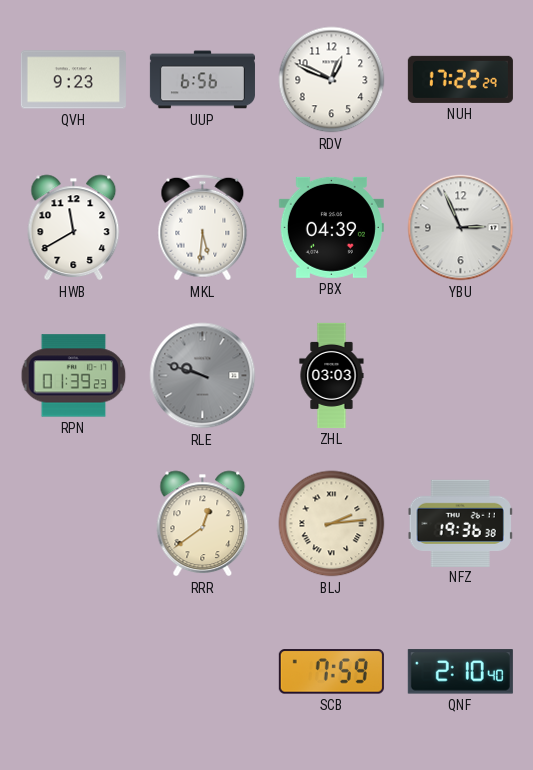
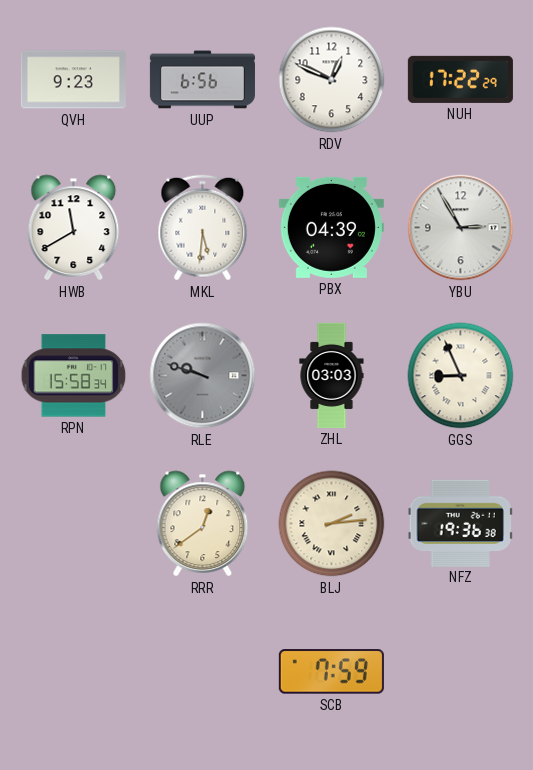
YBU: 2:56 -> 2:55 (461, 228)
RPN: 01:39 -> 15:58 (74, 376)
GGS: none -> 8:56 (461, 376)
QNF: 2:10 -> none (460, 672)
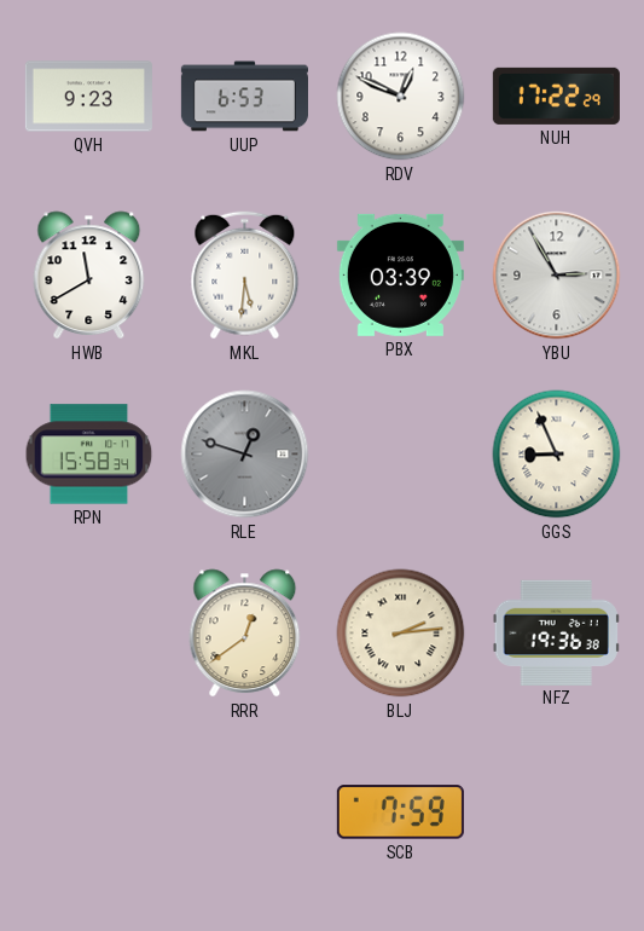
UUP: 6:56 -> 6:53 (244, 97)
PBX: 04:39 -> 03:39 (400, 274)
RLE: 9:48 -> 12:48 (245, 455)
ZHL: 03:03 -> none (332, 375)
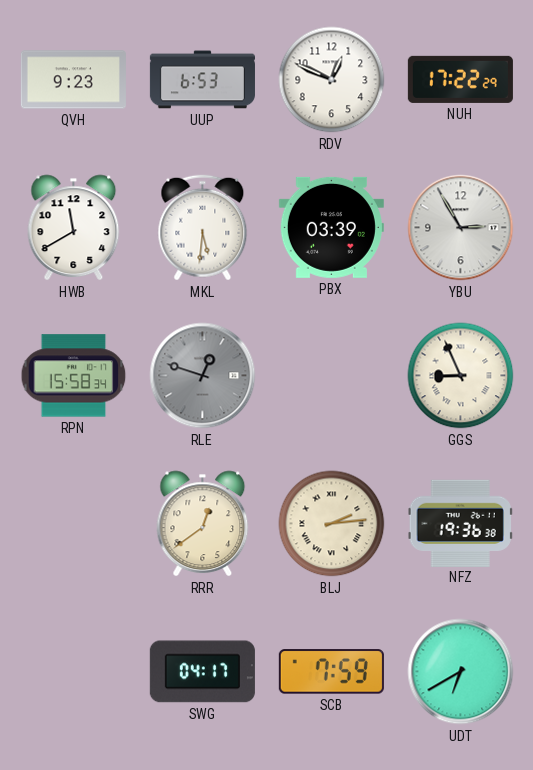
SWG: none -> 04:17 (202, 672)
UDT: none -> 6:40 (461, 672)
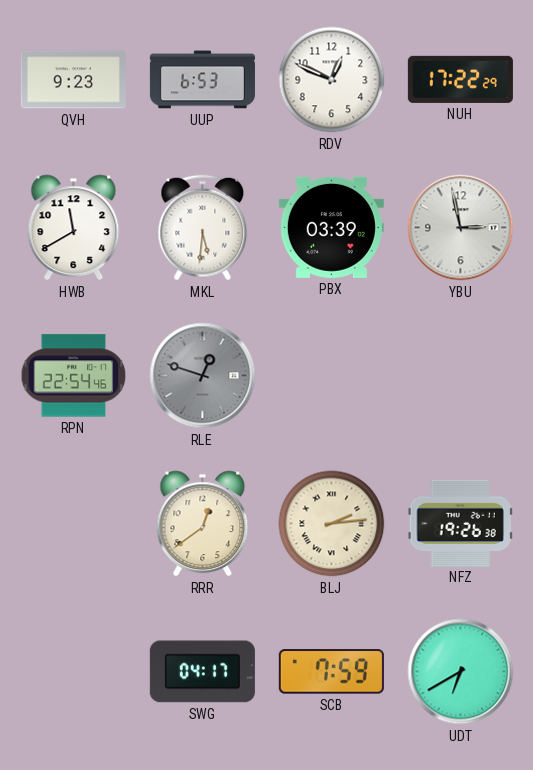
YBU: 2:55 -> 2:58 (461, 228)
RPN: 15:58 -> 22:54 (74, 376)
GGS: 8:56 -> none (461, 376)
NFZ: 19:36 -> 19:26 (460, 523)
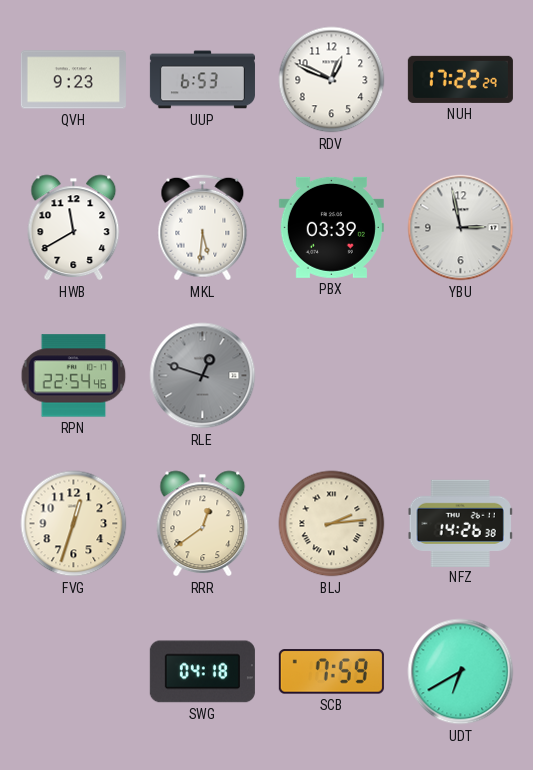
FVG: none -> 12:33 (74, 524)
NFZ: 19:26 -> 14:26 (460, 523)
SWG: 04:17 -> 04:18 (202, 672)
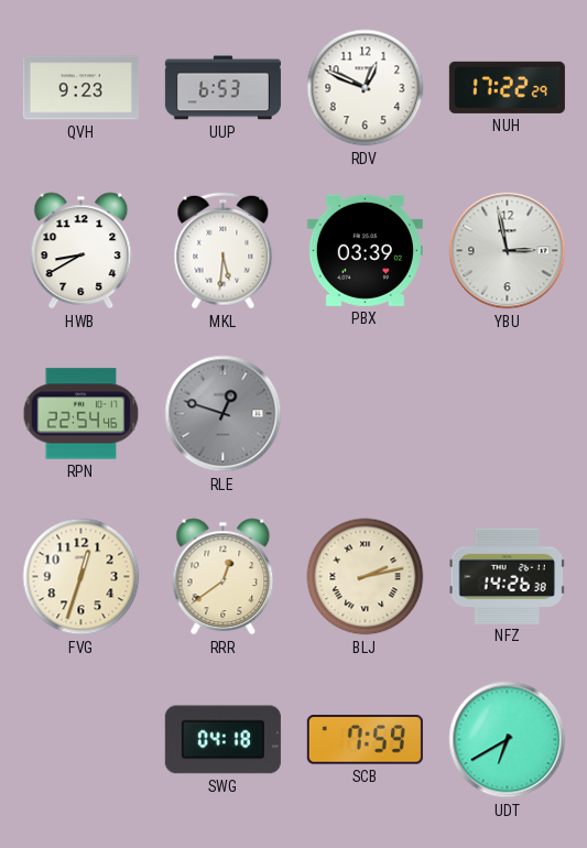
HWB: 11:40 -> 8:40 (81, 251)
BLJ: 2:14 -> 2:13 (366, 577)
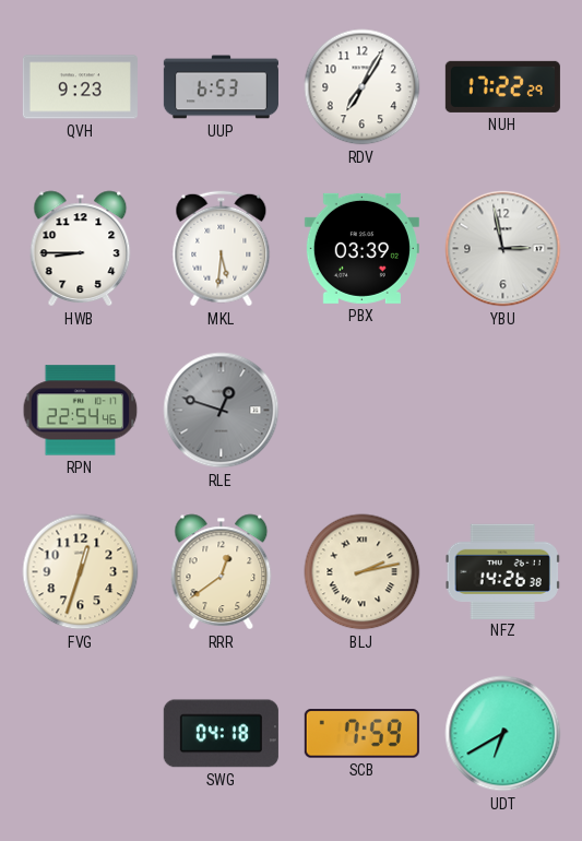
RDV: 12:49 -> 7:05 (363, 87)
HWB: 8:40 -> 8:45 (81, 249)
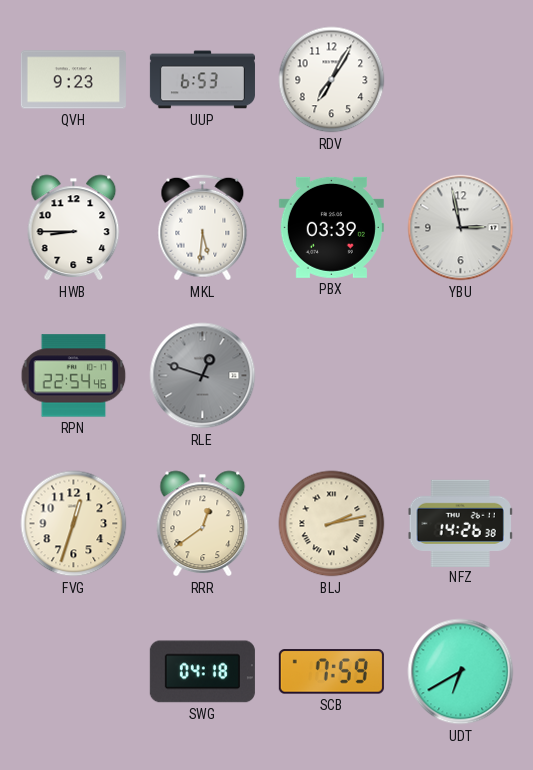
NUH: 17:22 -> none (502, 86)
